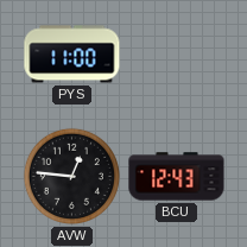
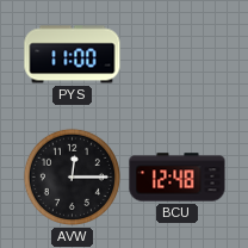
AVW: 12:46 -> 12:15 (72, 176)
BCU: 12:43 -> 12:48 (178, 178)
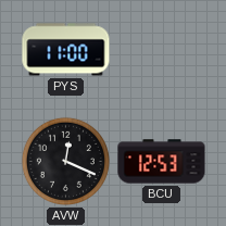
AVW: 12:15 -> 12:19 (65, 161)
BCU: 12:48 -> 12:53 (162, 162)
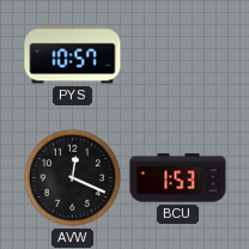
PYS: 11:00 -> 10:57 (73, 55)
BCU: 12:53 -> 1:53 (178, 178)
